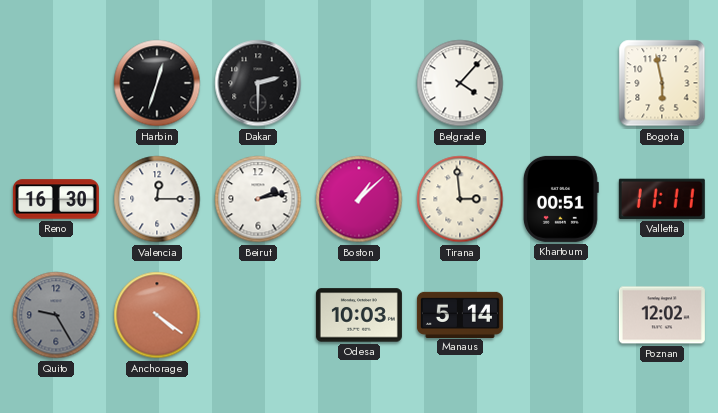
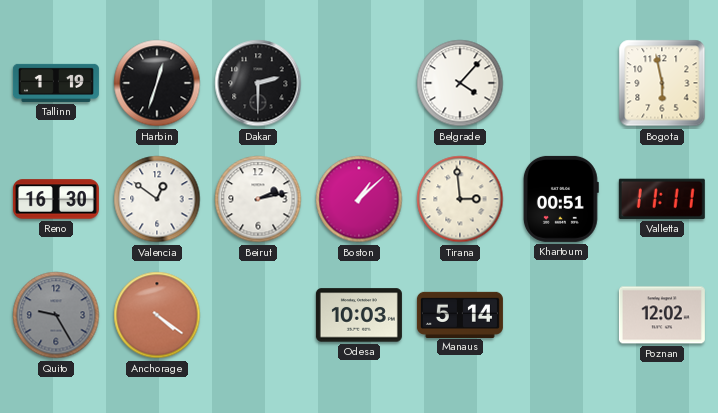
Tallinn: none -> 1:19 (56, 83)
Valencia: 12:15 -> 12:51 (157, 199)
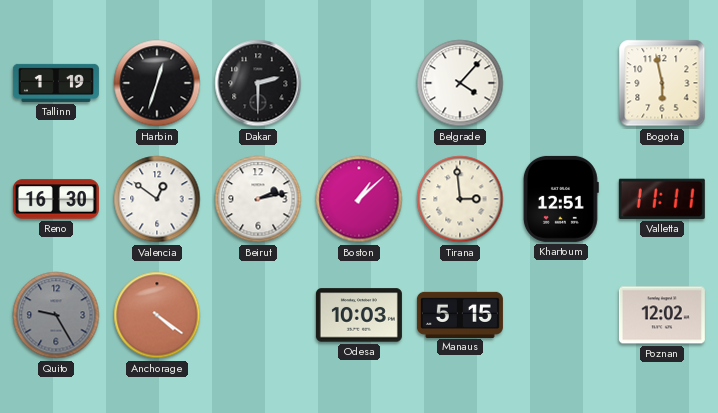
Khartoum: 00:51 -> 12:51 (561, 199)
Manaus: 5:14 -> 5:15 (460, 314)
